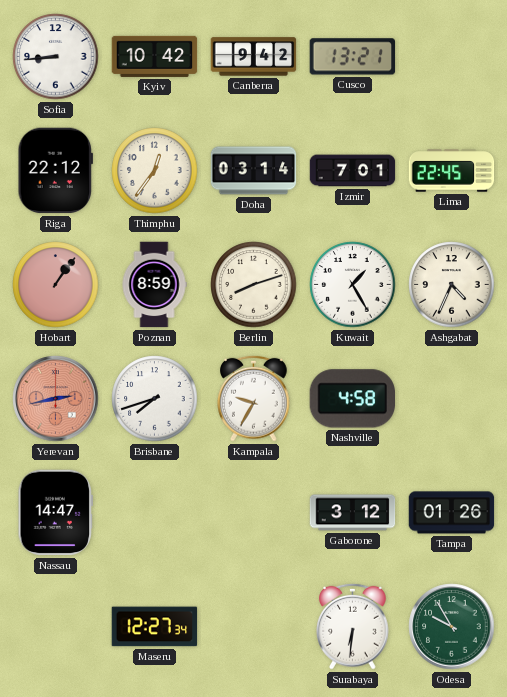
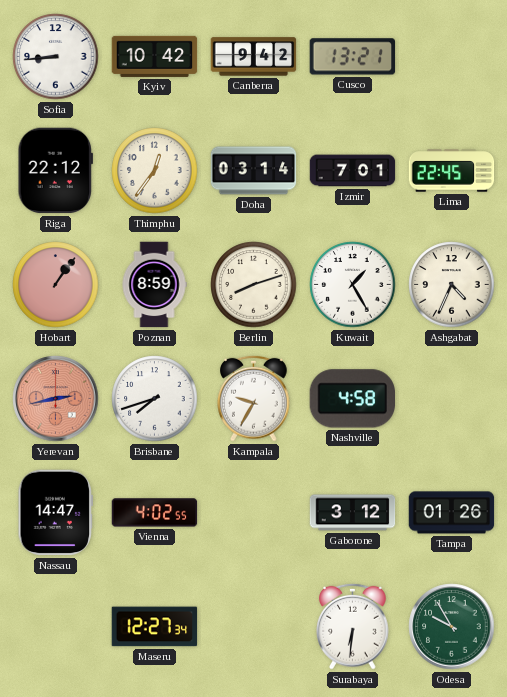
Vienna: none -> 4:02 (155, 513)
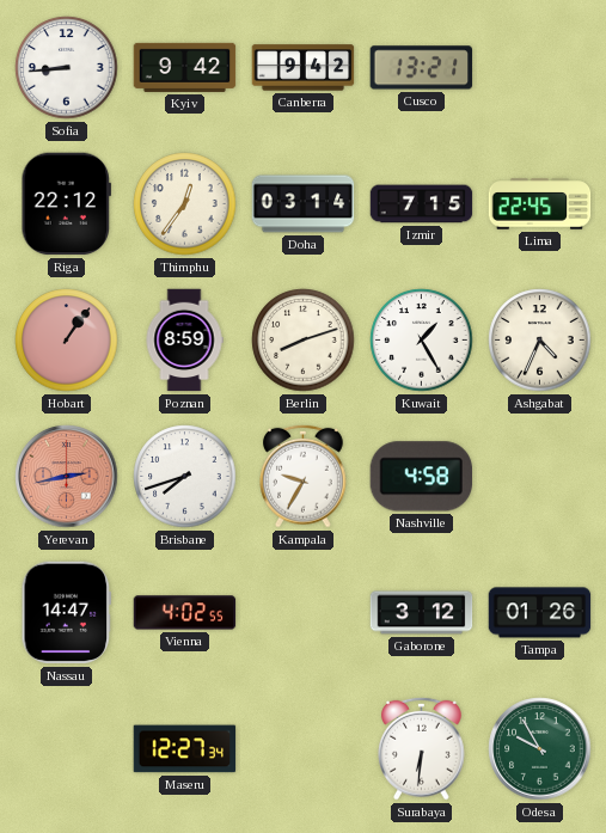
Kyiv: 10:42 -> 9:42 (185, 67)
Izmir: 7:01 -> 7:15 (422, 204)
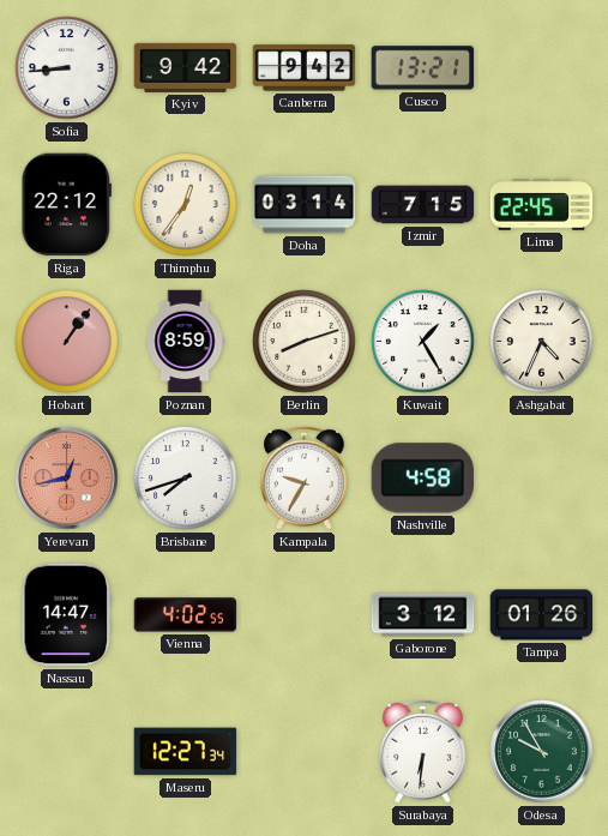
Yerevan: 2:43 -> 12:43 (67, 479)
